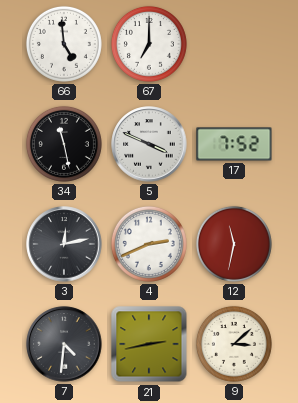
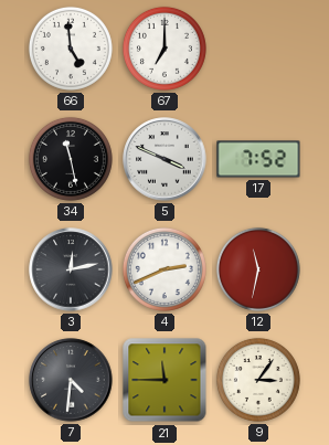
21: 2:43 -> 11:45 (164, 380)
9: 3:08 -> 3:06 (258, 380)
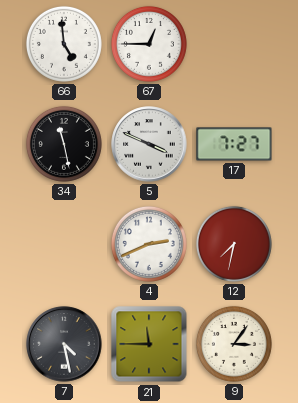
67: 7:00 -> 12:45 (149, 44)
17: 7:52 -> 7:27 (234, 144)
3: 12:13 -> none (71, 269)
12: 11:32 -> 7:32 (234, 244)
7: 4:31 -> 4:28 (64, 344)
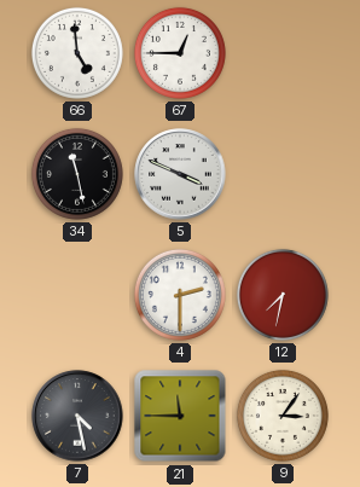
17: 7:27 -> none (234, 144)
4: 2:41 -> 2:30 (180, 295)
